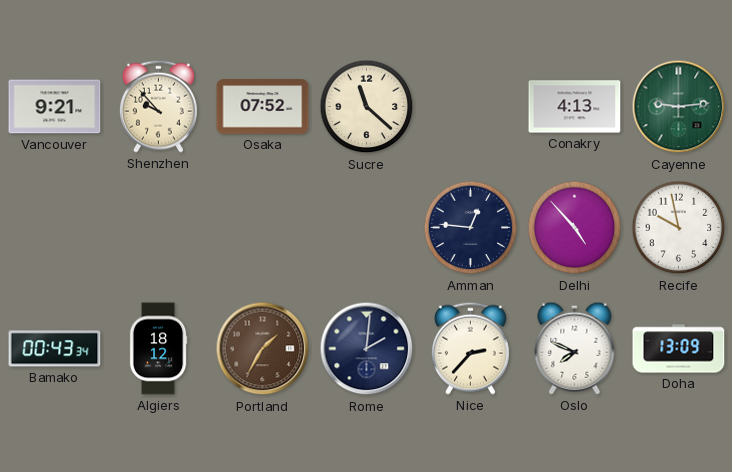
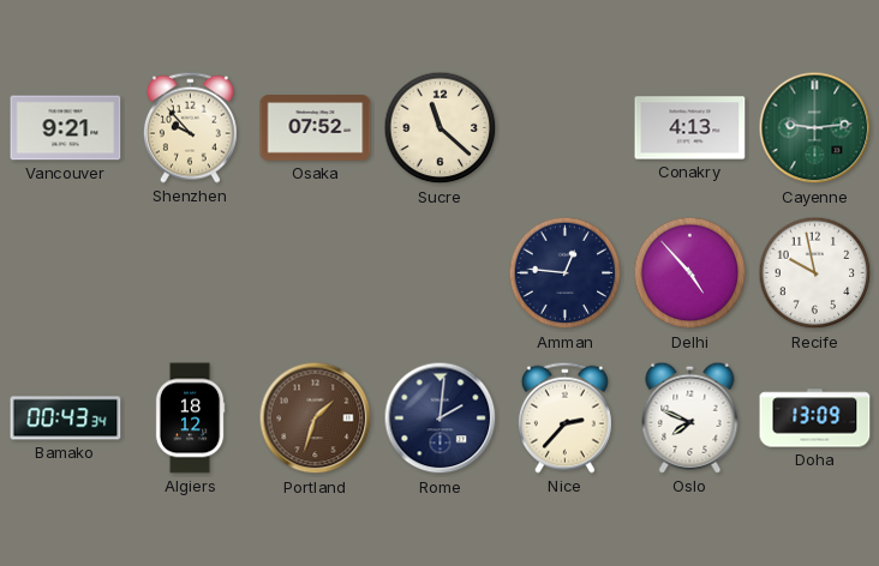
Portland: 1:35 -> 1:33 (316, 419)
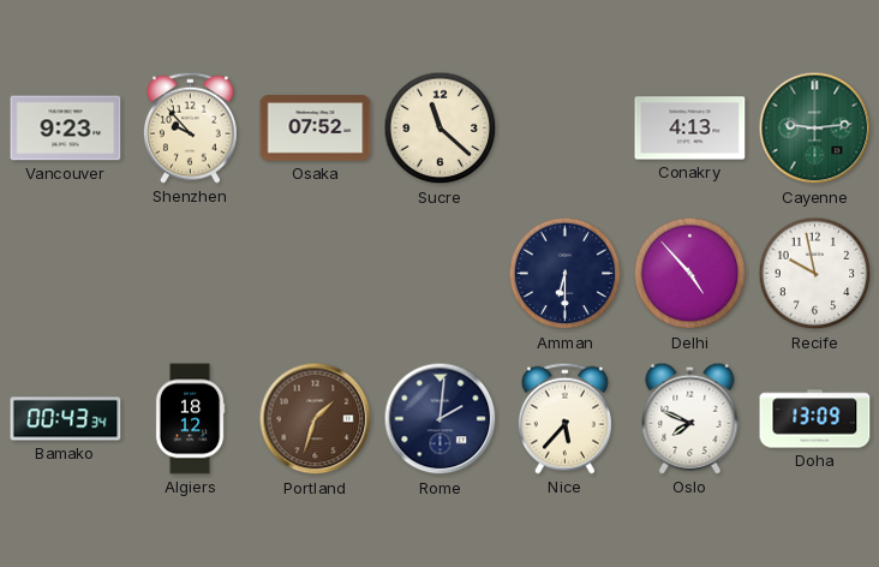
Vancouver: 9:21 -> 9:23 (66, 129)
Amman: 12:46 -> 6:30 (566, 274)
Nice: 2:37 -> 5:37 (564, 418)
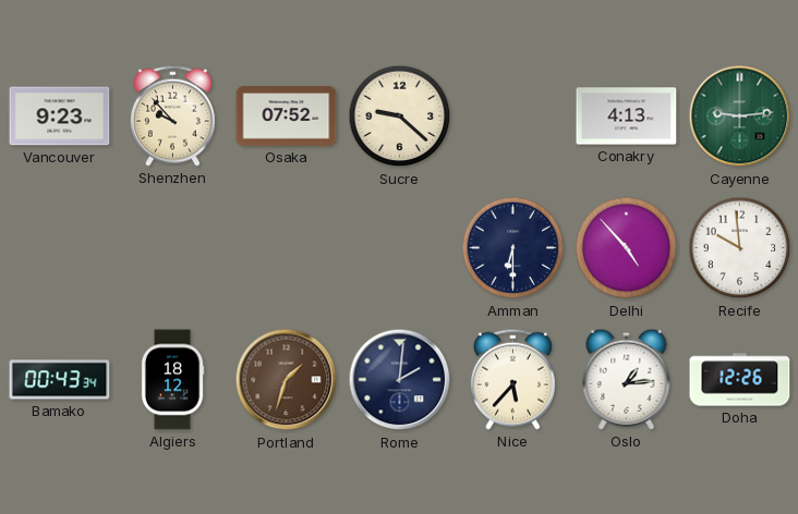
Sucre: 11:22 -> 9:22 (400, 117)
Recife: 9:58 -> 9:59 (740, 248)
Oslo: 7:49 -> 1:14 (627, 379)
Doha: 13:09 -> 12:26 (740, 380)
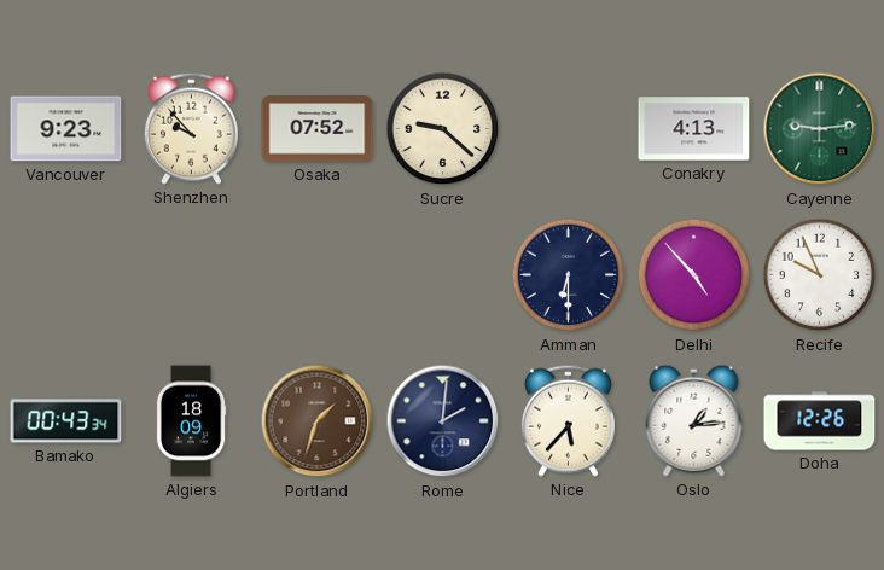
Recife: 9:59 -> 9:56 (820, 275)
Algiers: 18:12 -> 18:09 (191, 421)
